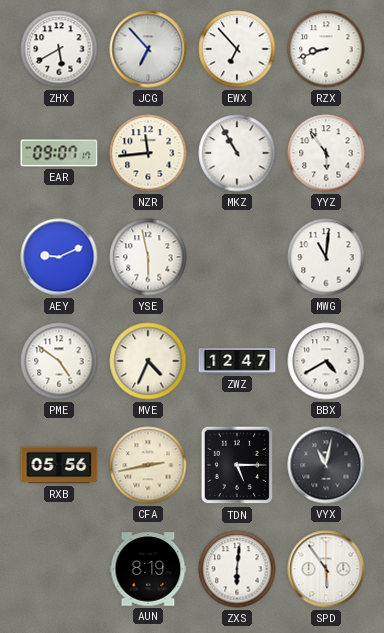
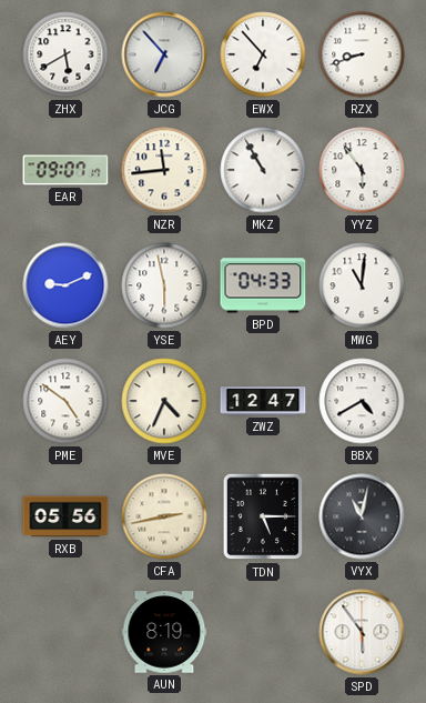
BPD: none -> 04:33 (263, 285)
ZXS: 6:01 -> none (237, 569)
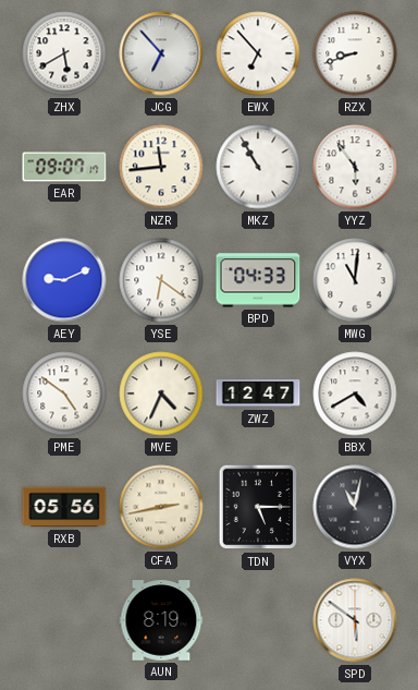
YSE: 5:58 -> 6:21 (161, 280)
SPD: 5:54 -> 5:51 (355, 620)
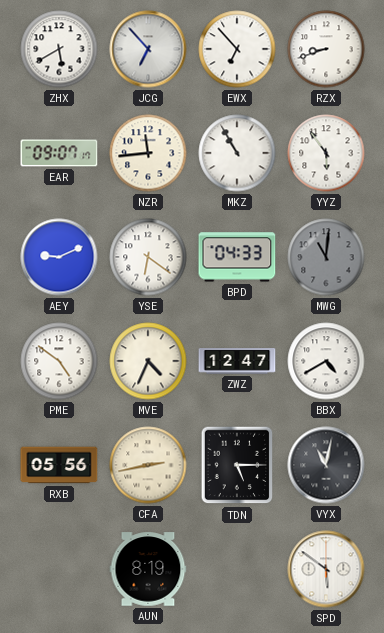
MWG dial: white -> grey (326, 257)
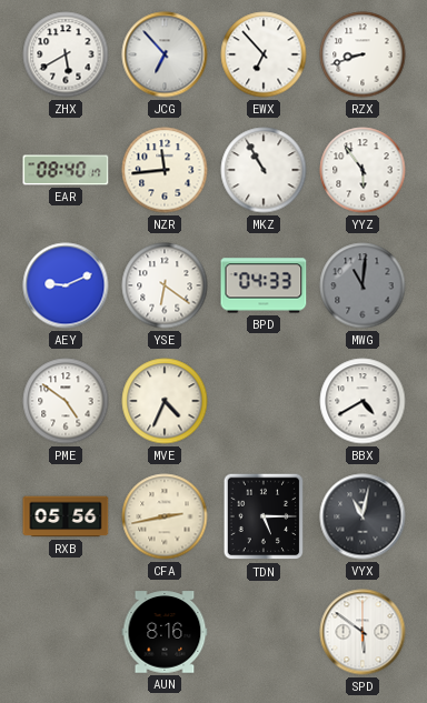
EAR: 09:07 -> 08:40 (66, 170)
ZWZ: 12:47 -> none (237, 361)
AUN: 8:19 -> 8:16 (165, 632)
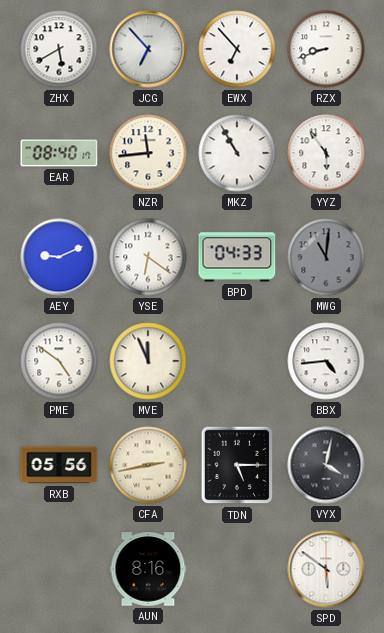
MVE: 4:34 -> 11:56 (148, 361)
BBX: 4:40 -> 4:44 (326, 361)
VYX: 11:02 -> 4:02 (326, 465)
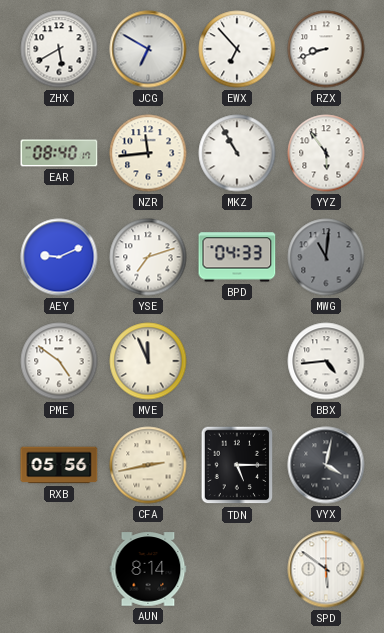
JCG: 6:53 -> 6:50 (148, 49)
YSE: 6:21 -> 7:12 (148, 257)
AUN: 8:16 -> 8:14 (148, 569)
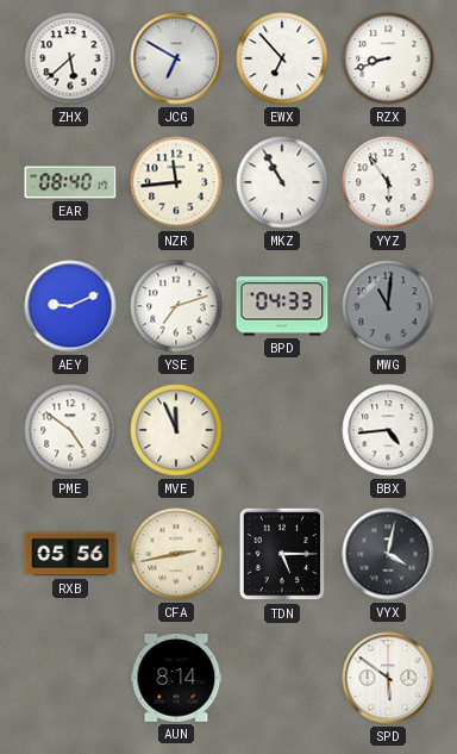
ZHX: 5:40 -> 5:38 (70, 58)
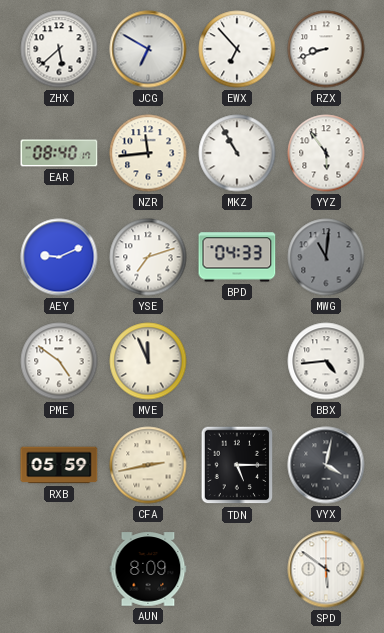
RXB: 05:56 -> 05:59 (59, 465)
AUN: 8:14 -> 8:09 (148, 569)
